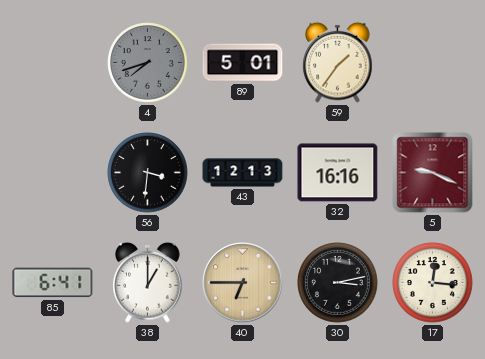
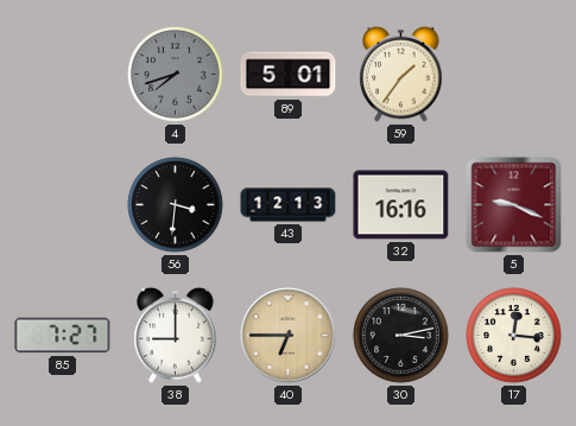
85: 6:41 -> 7:27 (63, 336)
38: 1:00 -> 9:00 (176, 335)
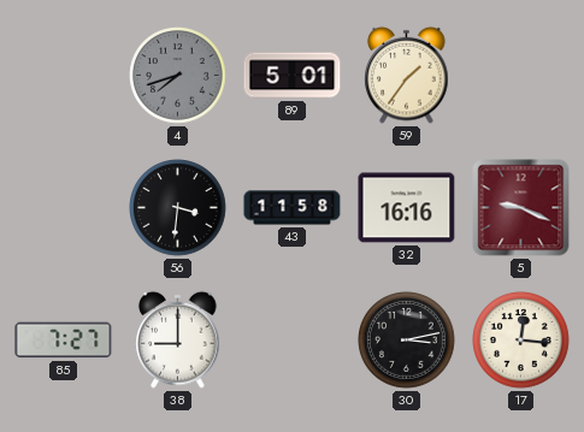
43: 12:13 -> 11:58 (293, 208)
40: 6:45 -> none (289, 336)
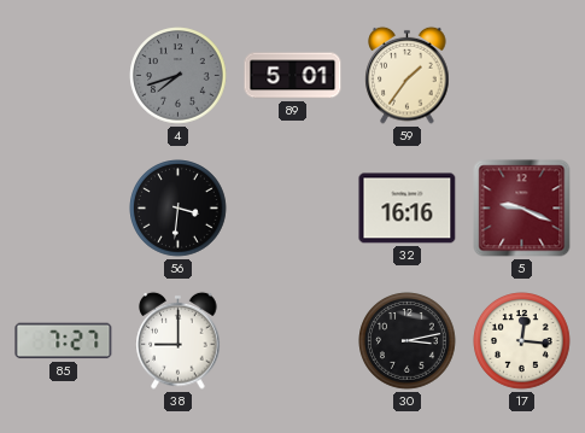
43: 11:58 -> none (293, 208)
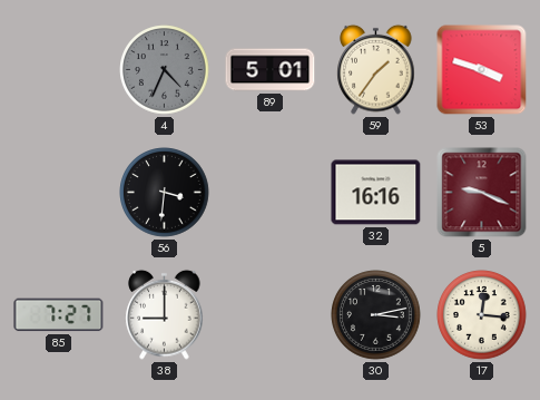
4: 7:42 -> 4:34 (165, 70)
53: none -> 3:48 (482, 70)
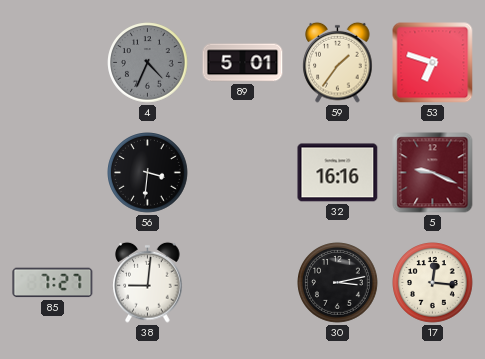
53: 3:48 -> 6:48 (433, 63)
38: 9:00 -> 9:01 (148, 282)
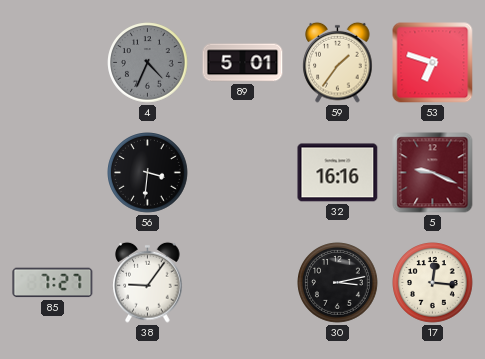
38: 9:01 -> 9:06 (148, 282)
